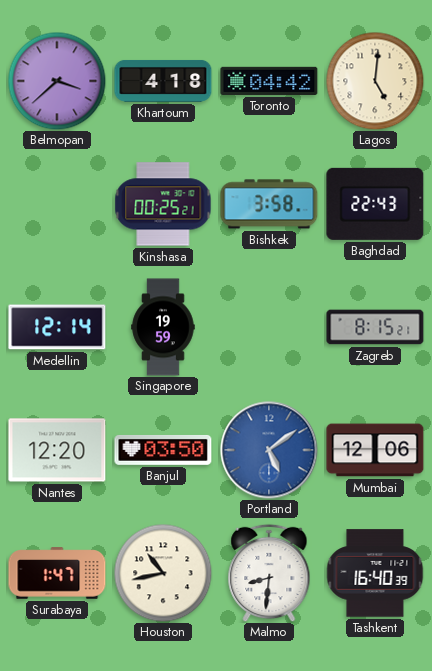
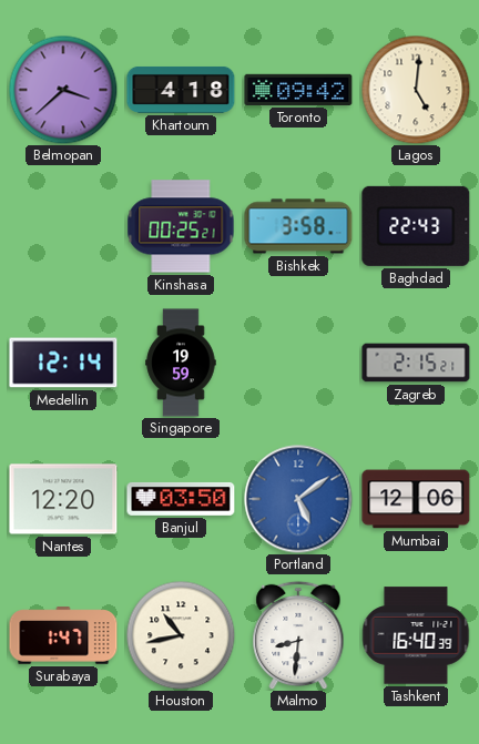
Toronto: 04:42 -> 09:42 (298, 90)
Zagreb: 8:15 -> 2:15 (416, 363)
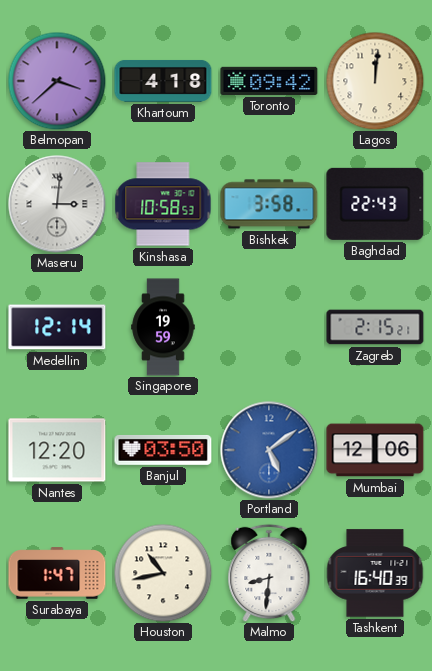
Lagos: 5:01 -> 12:01 (375, 81)
Maseru: none -> 3:01 (57, 204)
Kinshasa: 00:25 -> 10:58 (163, 204)
